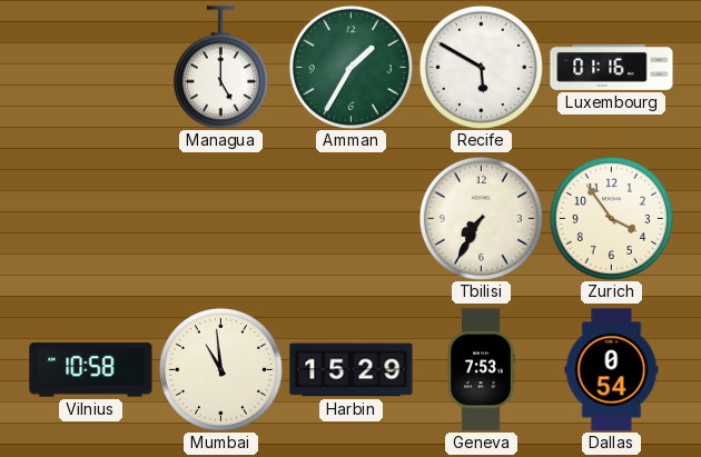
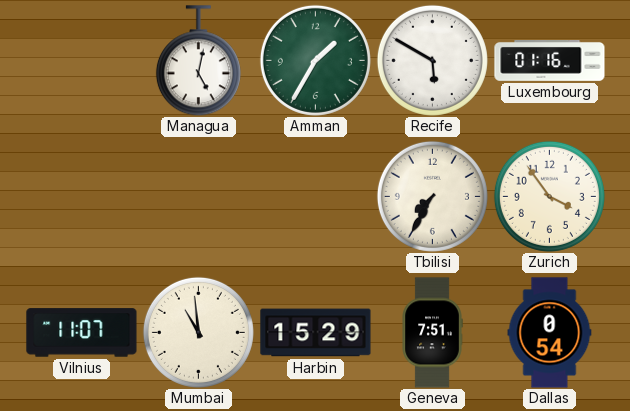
Managua: 5:00 -> 5:02 (198, 61)
Vilnius: 10:58 -> 11:07 (82, 333)
Geneva: 7:53 -> 7:51 (432, 333)
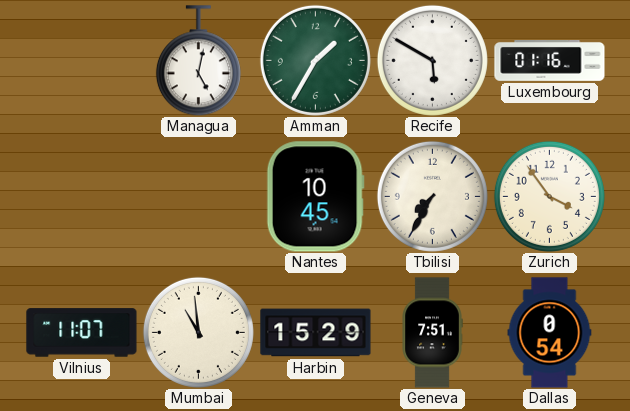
Nantes: none -> 10:45 (315, 197)
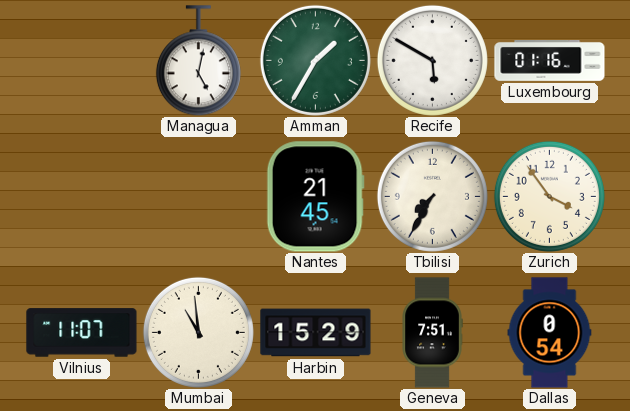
Nantes: 10:45 -> 21:45 (315, 197)
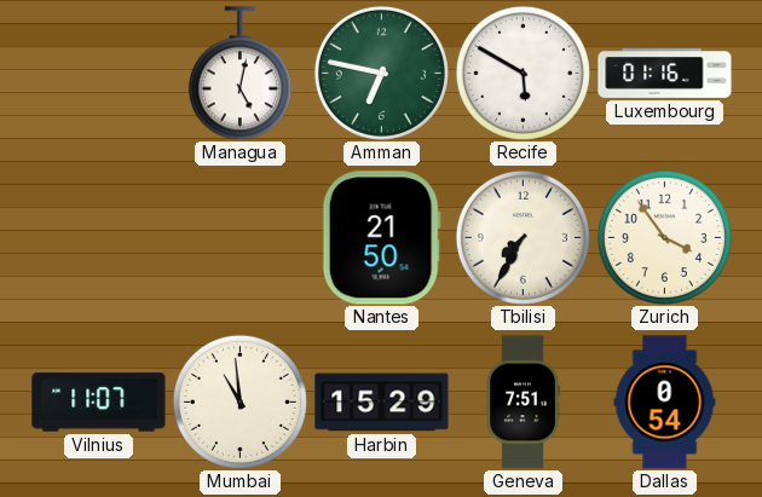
Amman: 1:35 -> 6:47 (381, 73)
Nantes: 21:45 -> 21:50 (381, 238)
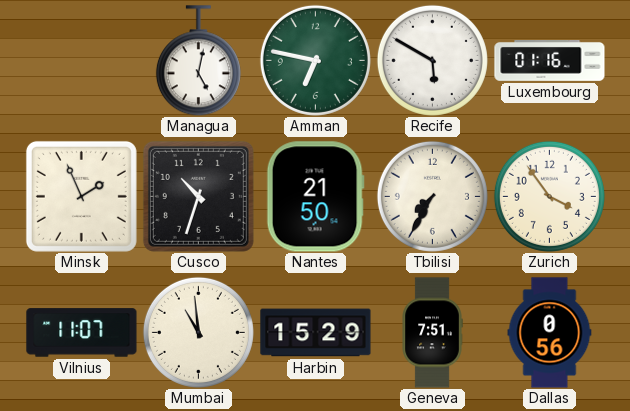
Minsk: none -> 1:56 (81, 196)
Cusco: none -> 10:33 (198, 196)
Dallas: 0:54 -> 0:56 (550, 333)
